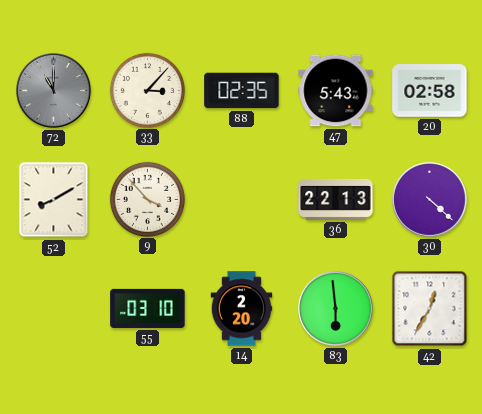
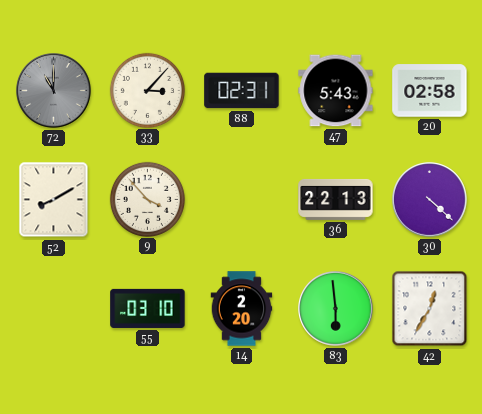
88: 02:35 -> 02:31 (242, 91)
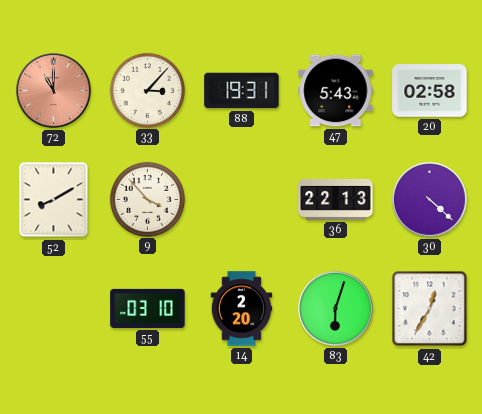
72 dial: grey -> salmon (54, 91)
88: 02:31 -> 19:31 (242, 91)
83: 5:59 -> 6:03 (336, 309)
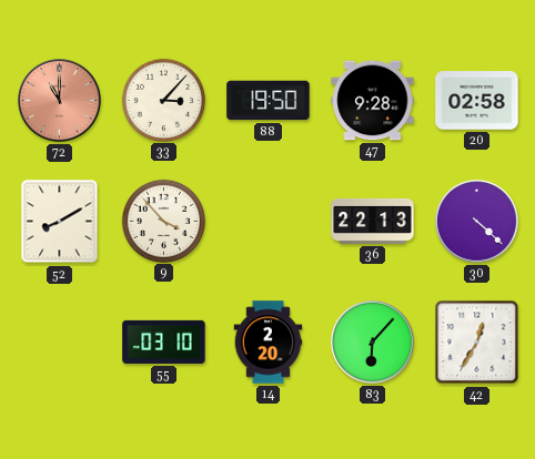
88: 19:31 -> 19:50 (269, 101)
47: 5:43 -> 9:28 (373, 101)
83: 6:03 -> 6:07 (373, 343)
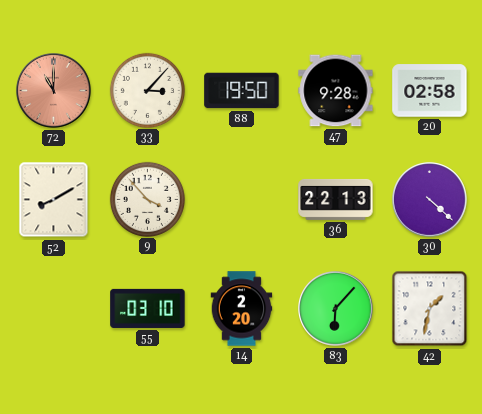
42: 12:35 -> 1:32 (430, 309)
